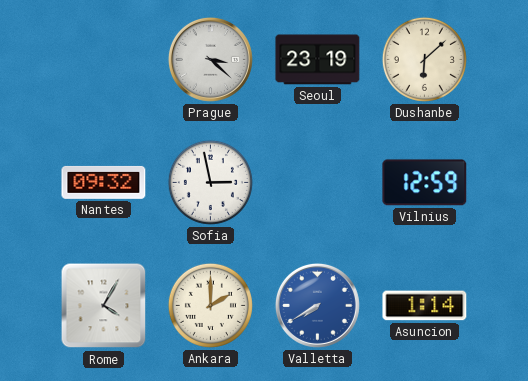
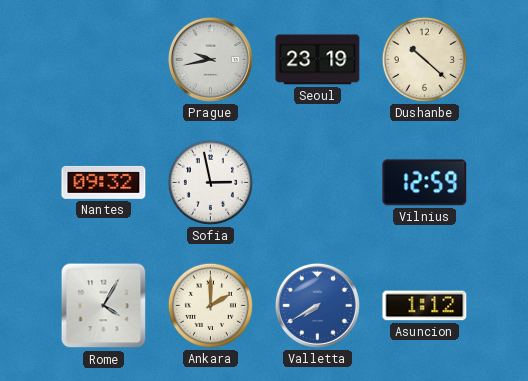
Prague: 3:22 -> 9:43 (210, 59)
Dushanbe: 6:08 -> 10:22 (424, 59)
Asuncion: 1:14 -> 1:12 (425, 306)
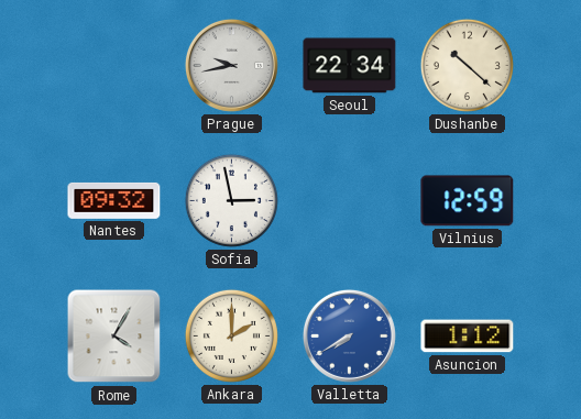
Seoul: 23:19 -> 22:34 (350, 66)
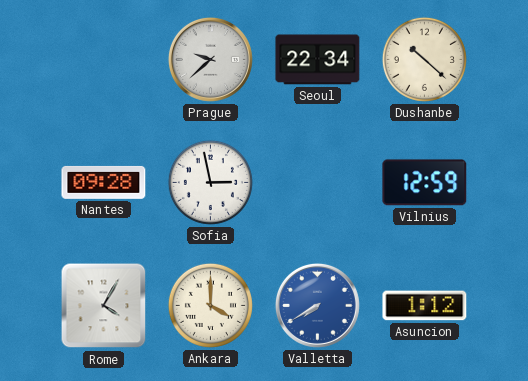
Prague: 9:43 -> 9:38 (210, 59)
Nantes: 09:32 -> 09:28 (104, 182)
Ankara: 2:00 -> 4:00 (210, 305)
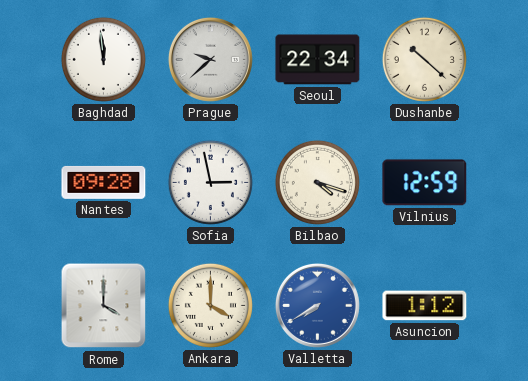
Baghdad: none -> 11:59 (103, 59)
Bilbao: none -> 4:18 (317, 182)
Rome: 4:05 -> 4:00 (104, 306)
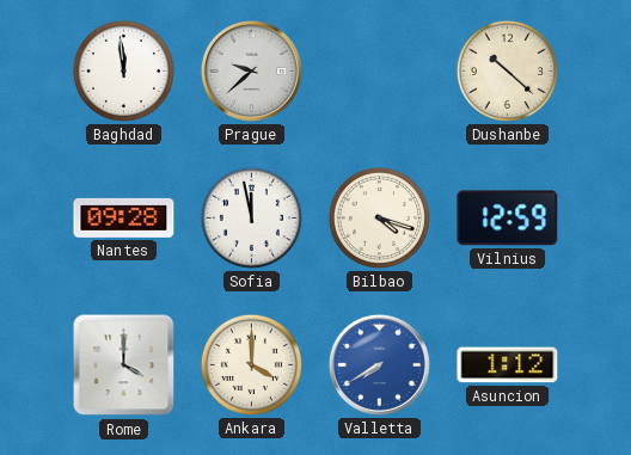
Seoul: 22:34 -> none (318, 60)
Sofia: 2:58 -> 11:58 (251, 217)
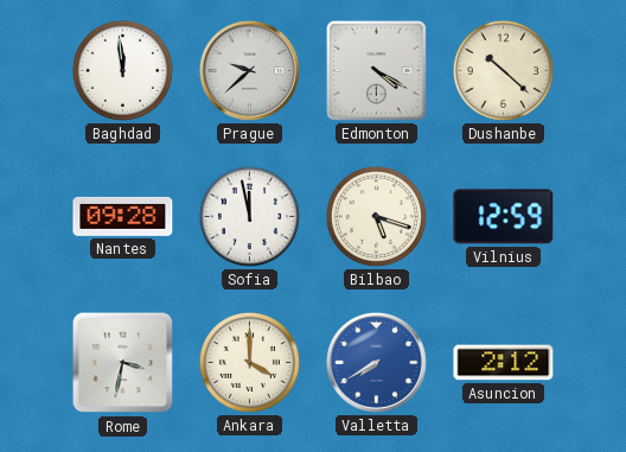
Edmonton: none -> 4:20 (376, 70)
Bilbao: 4:18 -> 5:18 (376, 216)
Rome: 4:00 -> 3:32 (123, 363)
Asuncion: 1:12 -> 2:12 (504, 363)
